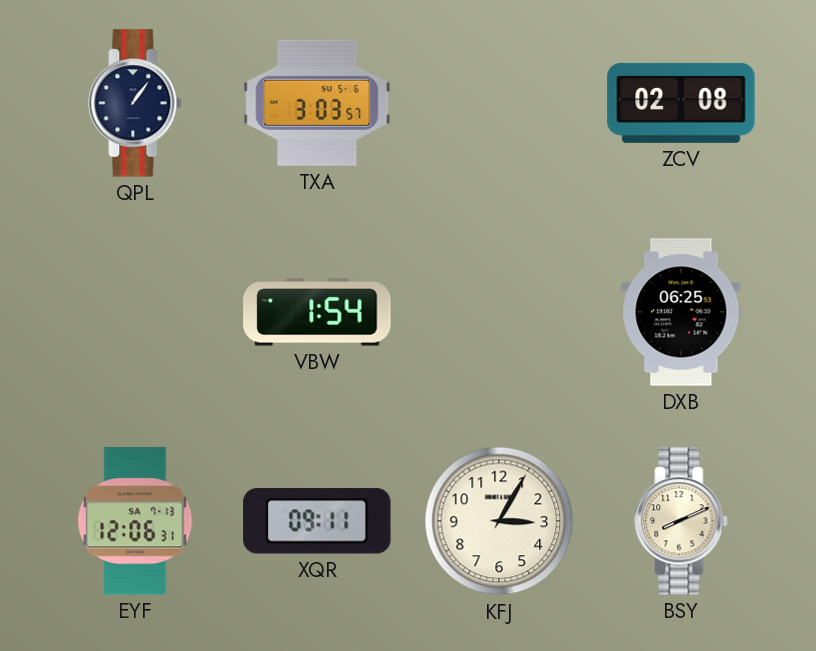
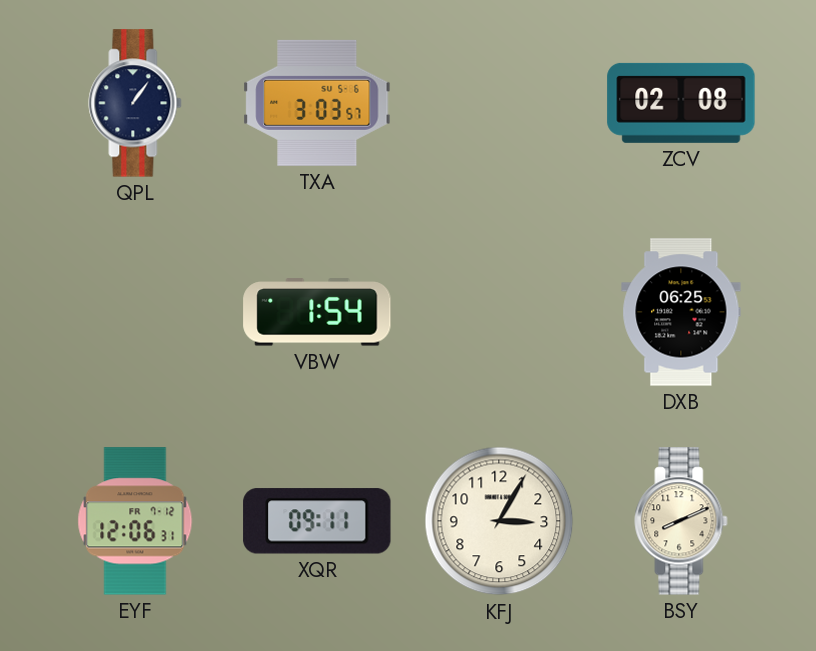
EYF date: SA 7-13 -> FR 7-12 (135, 521)
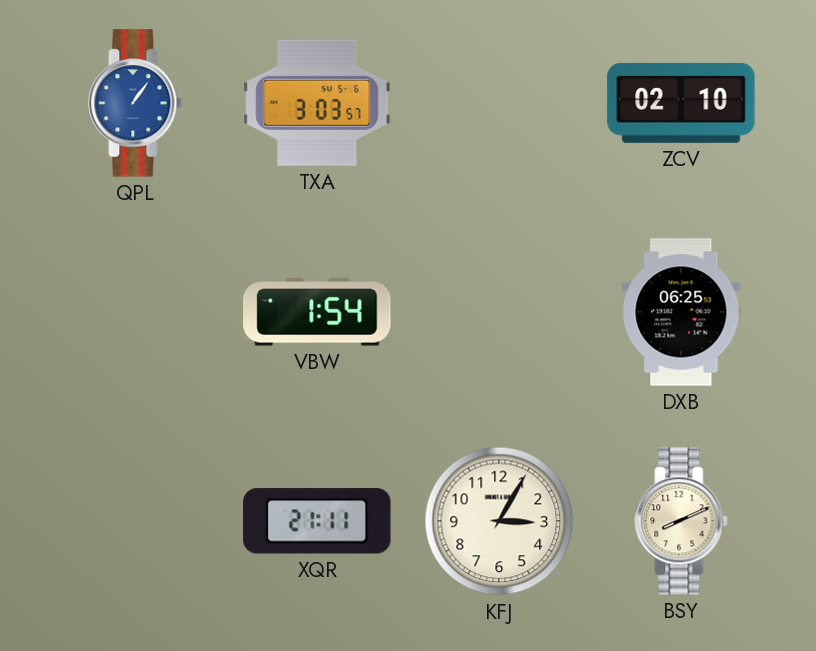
QPL dial: navy -> blue (135, 103)
ZCV: 02:08 -> 02:10 (681, 103)
EYF: 12:06 -> none (135, 521)
XQR: 09:11 -> 21:11 (317, 521)
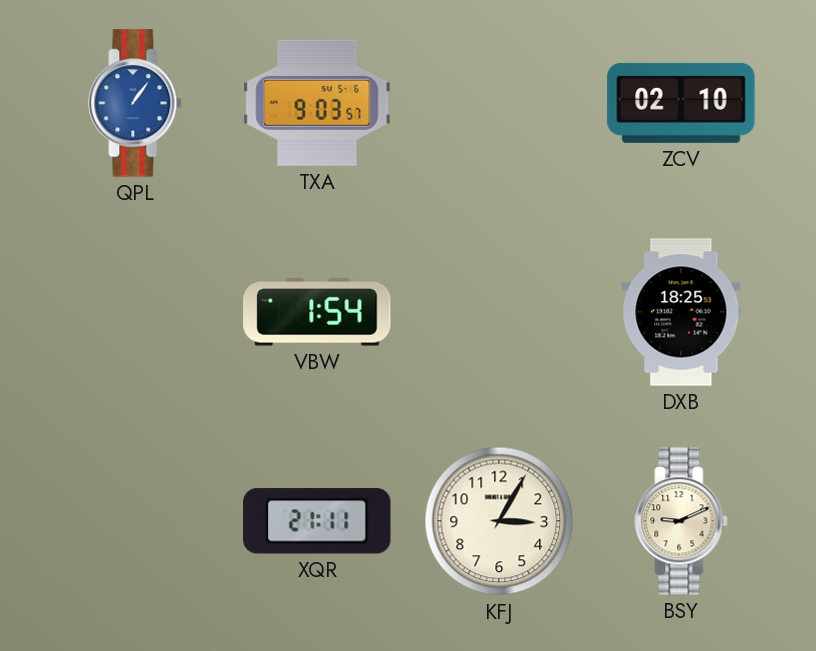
TXA: 3:03 -> 9:03 (317, 103)
DXB: 06:25 -> 18:25 (681, 312)
BSY: 8:11 -> 9:11 (681, 521)
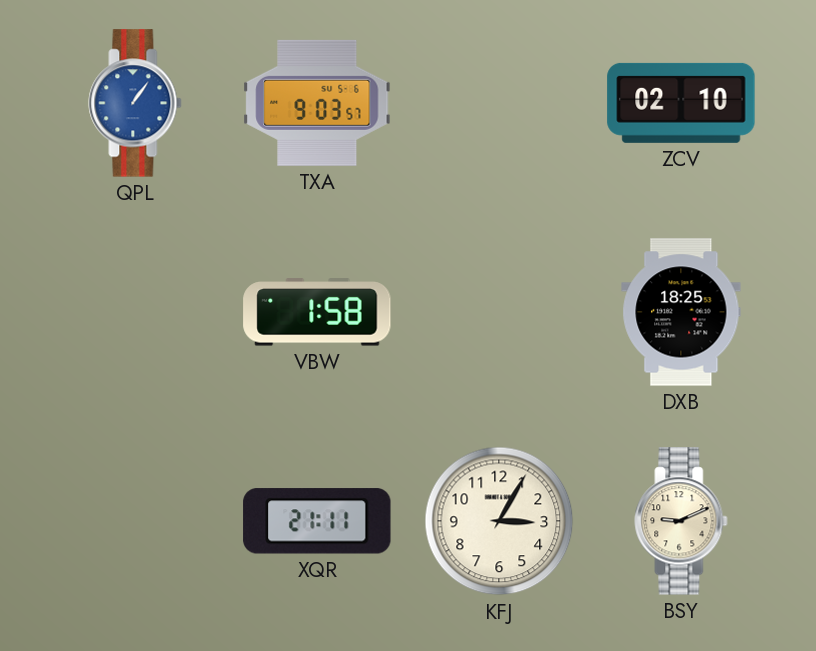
VBW: 1:54 -> 1:58 (317, 312)
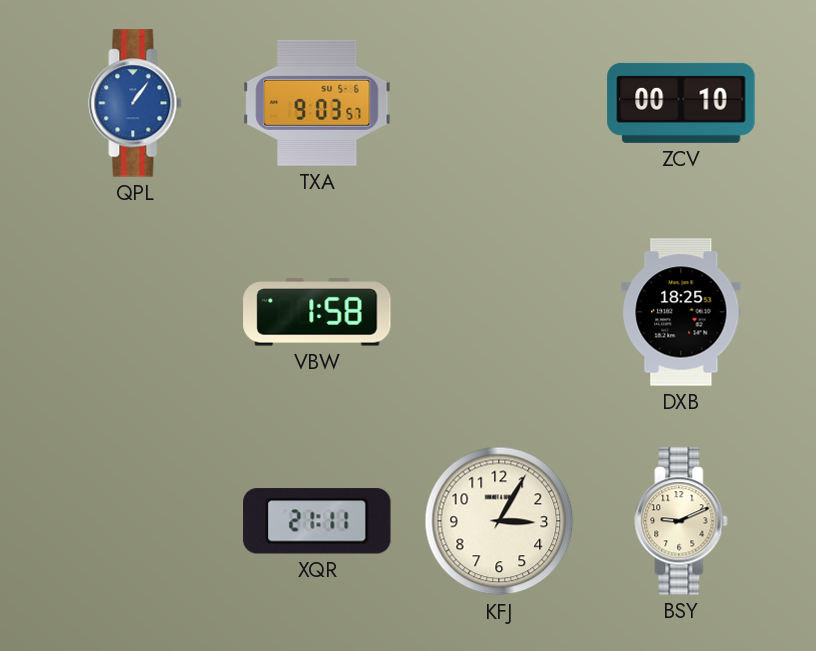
ZCV: 02:10 -> 00:10 (681, 103)
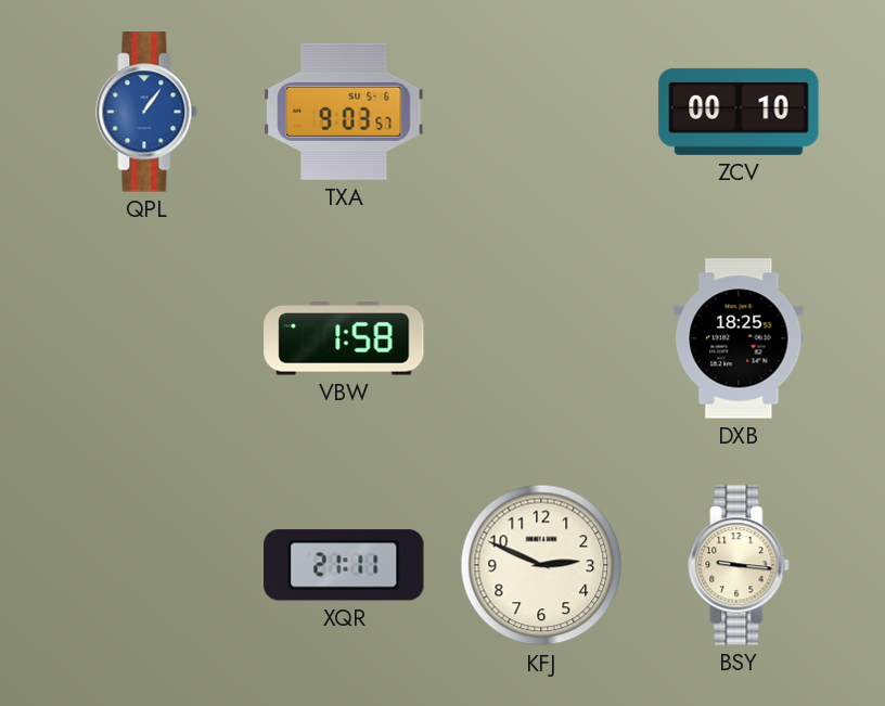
KFJ: 3:05 -> 2:49 (541, 565)
BSY: 9:11 -> 9:16 (739, 565)
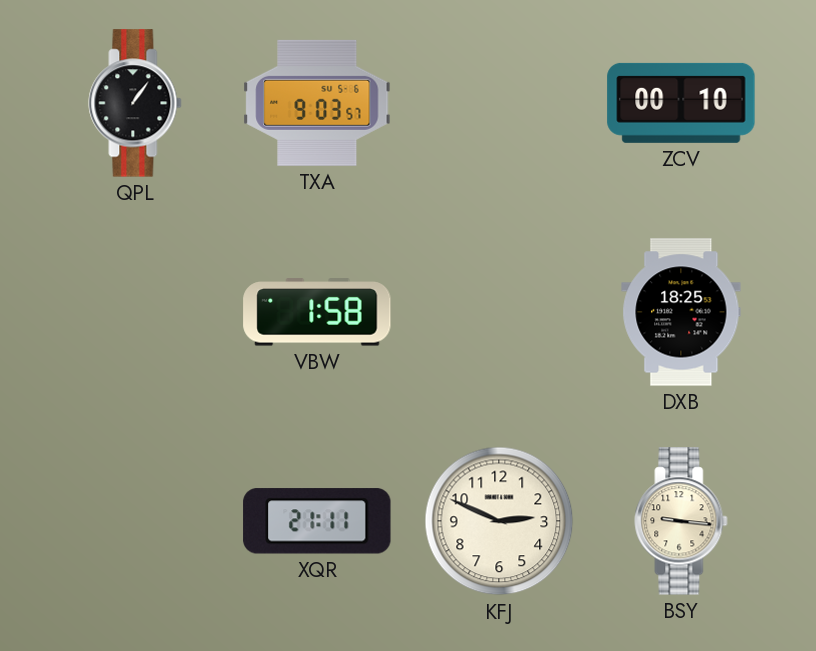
QPL dial: blue -> black (135, 103)
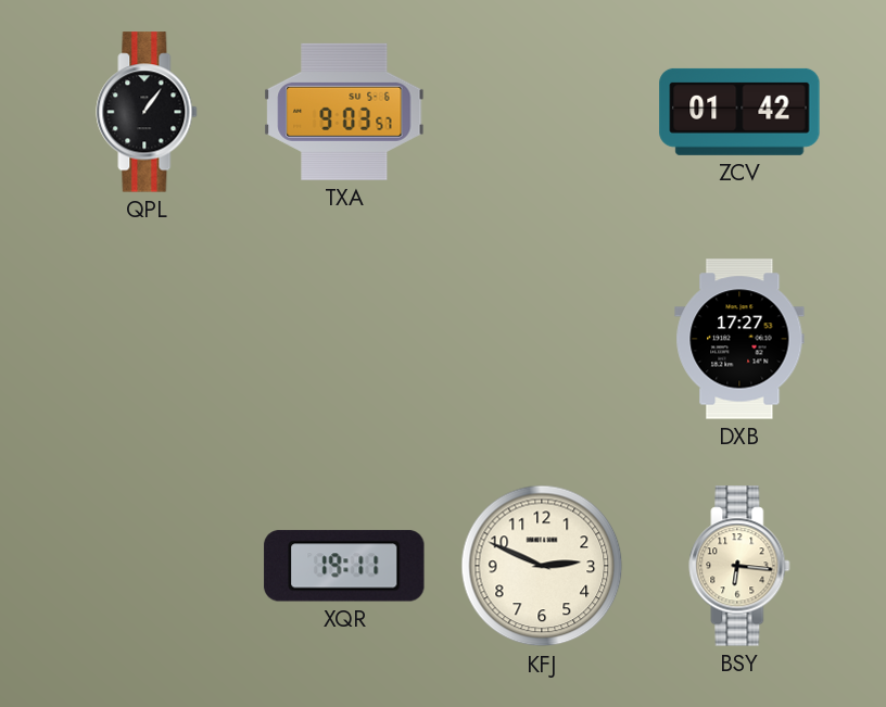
ZCV: 00:10 -> 01:42 (739, 112)
VBW: 1:58 -> none (317, 312)
DXB: 18:25 -> 17:27 (739, 339)
XQR: 21:11 -> 19:11 (344, 566)
BSY: 9:16 -> 6:16 (739, 566)
